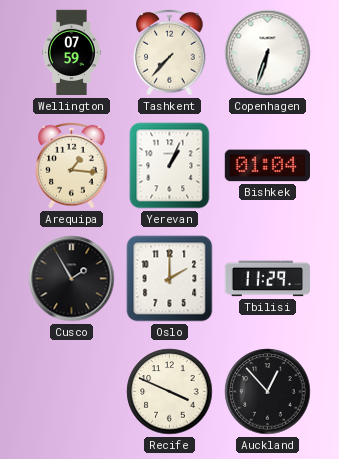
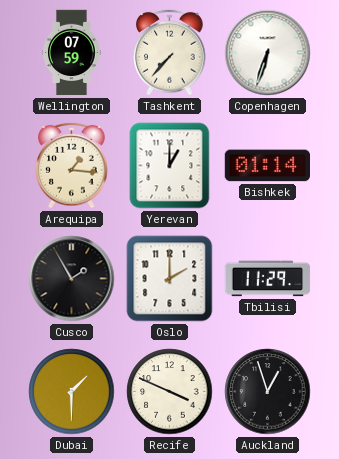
Yerevan: 1:04 -> 1:00 (170, 166)
Bishkek: 01:04 -> 01:14 (267, 166)
Dubai: none -> 1:30 (72, 392)
Auckland: 12:53 -> 12:57 (268, 392)
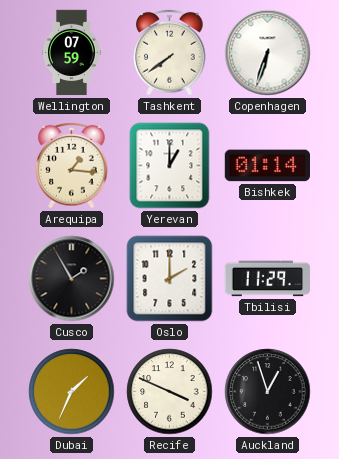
Tashkent: 7:37 -> 7:39 (170, 52)
Dubai: 1:30 -> 1:34 (72, 392)
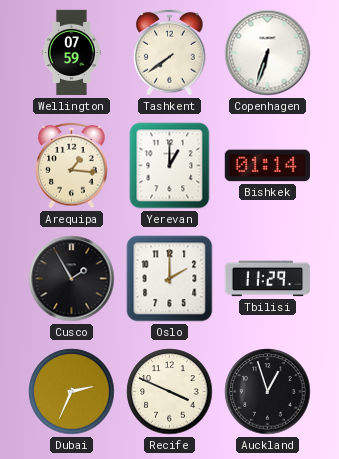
Dubai: 1:34 -> 2:34 (72, 392)
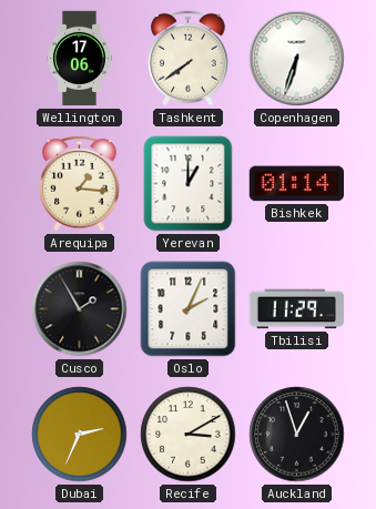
Wellington: 07:59 -> 17:06 (80, 59)
Oslo: 2:00 -> 2:04 (189, 309)
Recife: 3:49 -> 3:10 (189, 435)
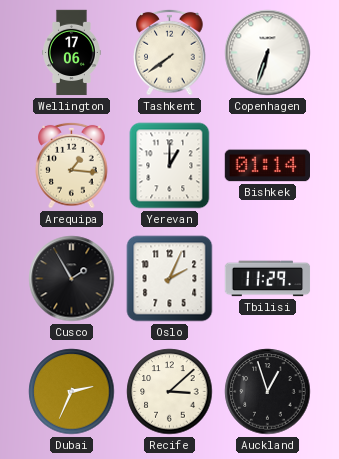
Recife: 3:10 -> 3:08 (170, 392)
